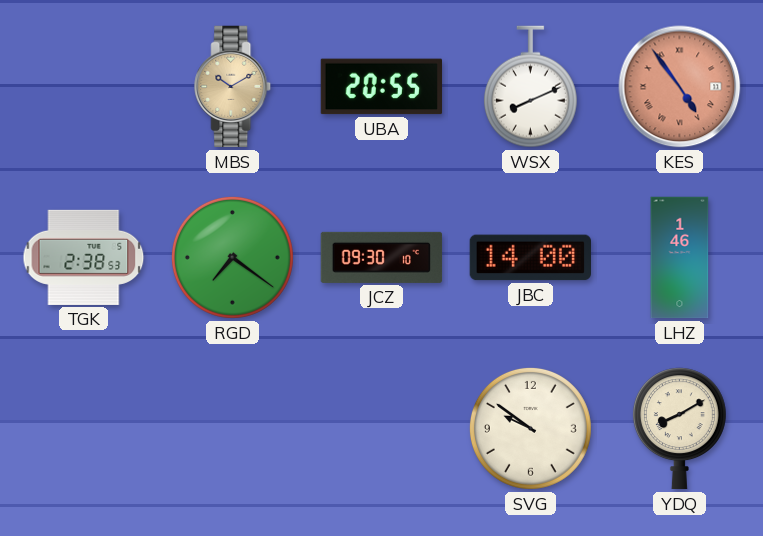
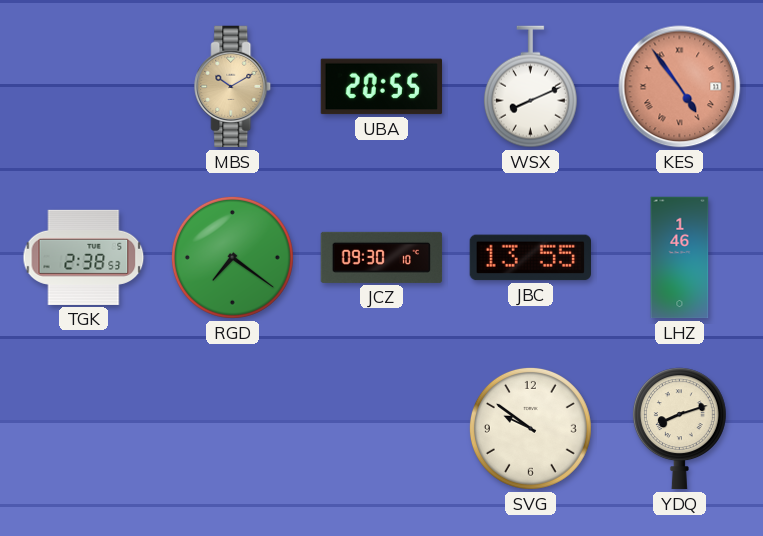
JBC: 14:00 -> 13:55 (530, 258)
YDQ: 8:10 -> 8:12 (679, 429)
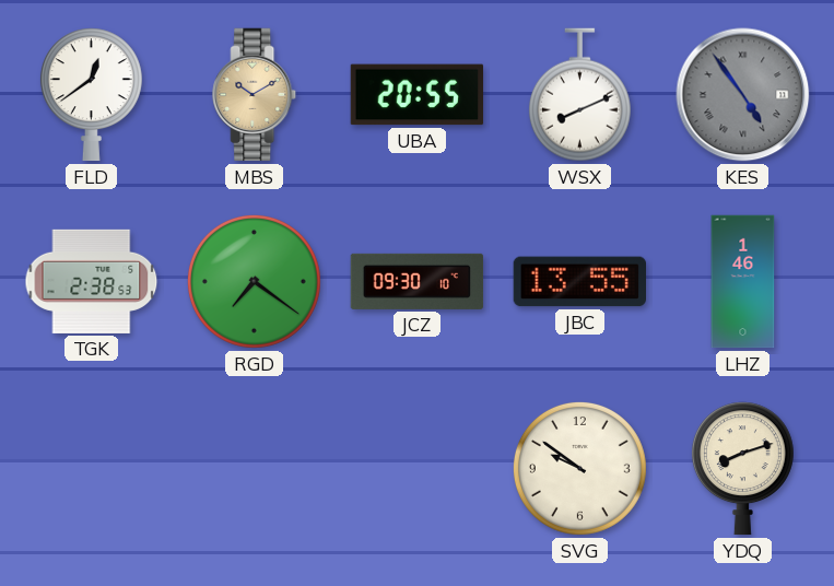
FLD: none -> 12:39 (91, 95)
KES dial: salmon -> grey (743, 95)
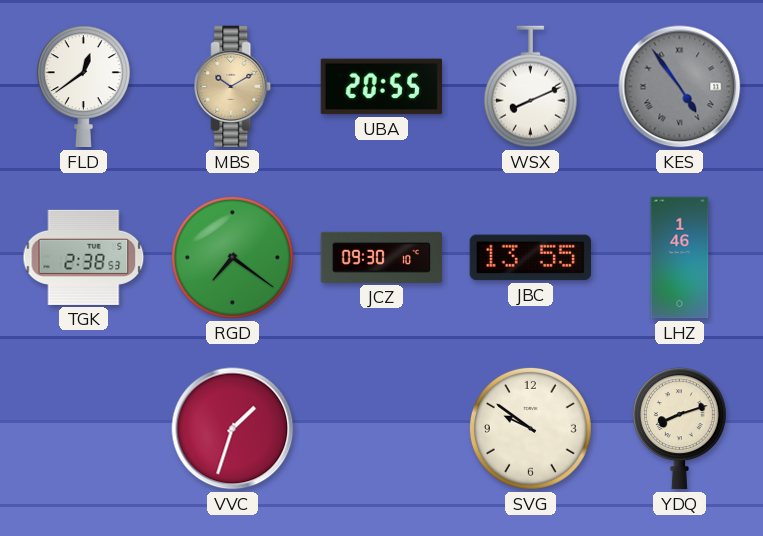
VVC: none -> 1:33 (233, 429)
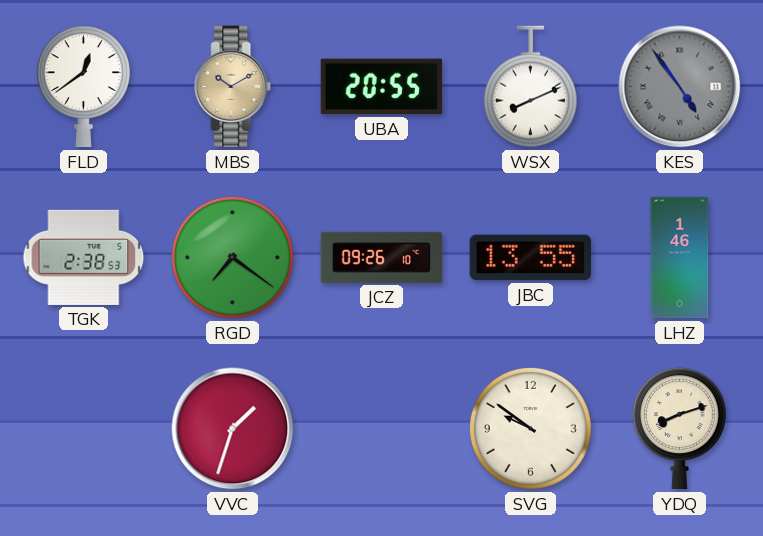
JCZ: 09:30 -> 09:26 (382, 257)
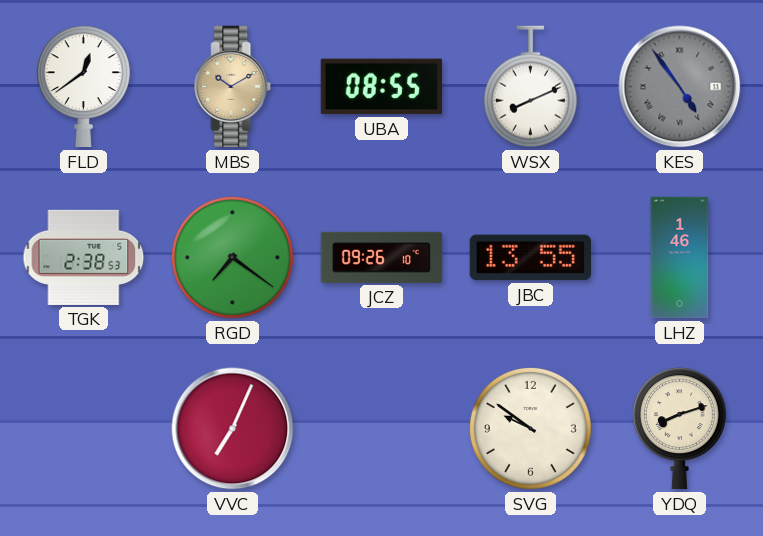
UBA: 20:55 -> 08:55 (382, 87)
VVC: 1:33 -> 7:04 (233, 429)
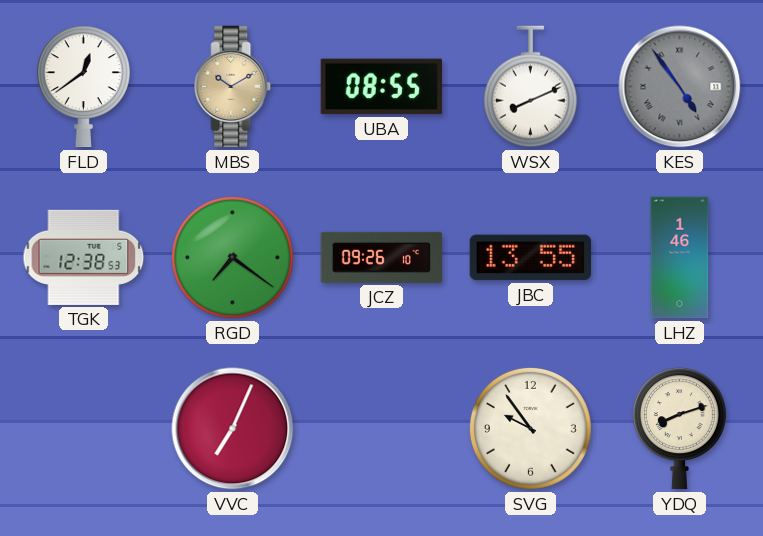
TGK: 2:38 -> 12:38 (84, 257)
SVG: 9:51 -> 9:54 (530, 428)
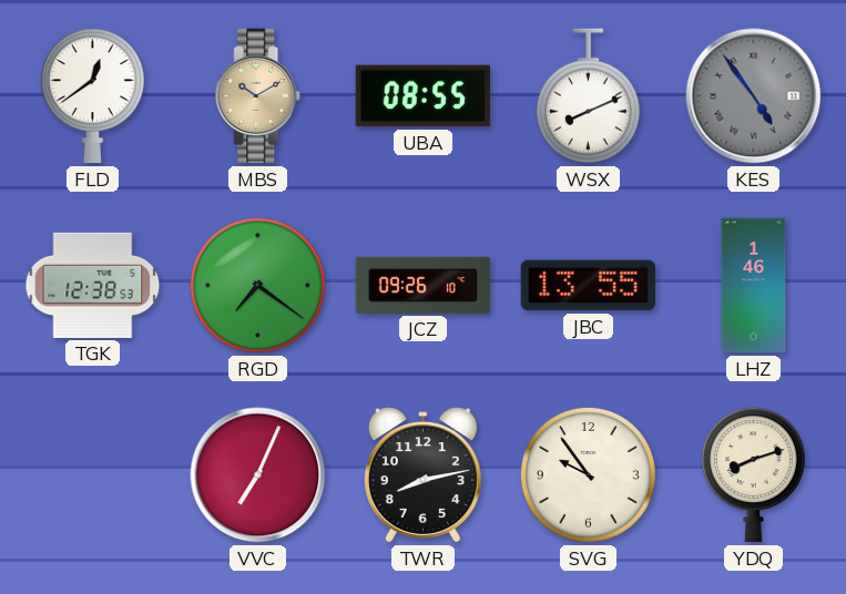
TWR: none -> 8:13 (422, 475)
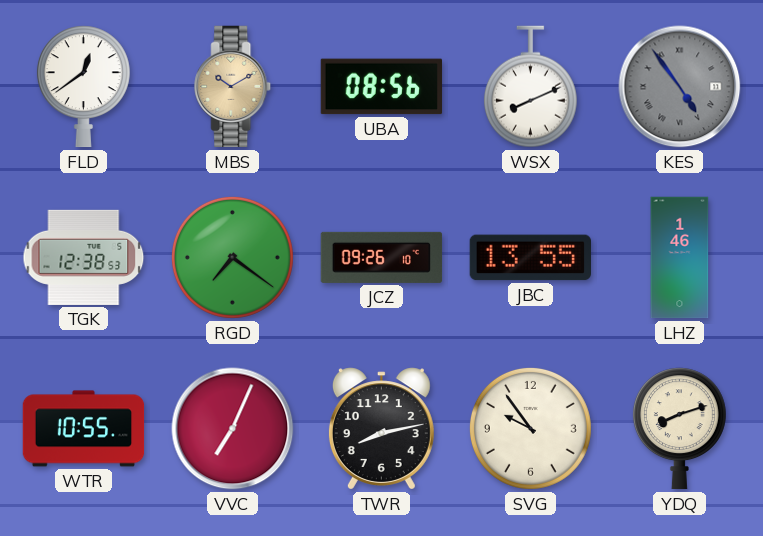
UBA: 08:55 -> 08:56 (382, 87)
WTR: none -> 10:55 (84, 429)
